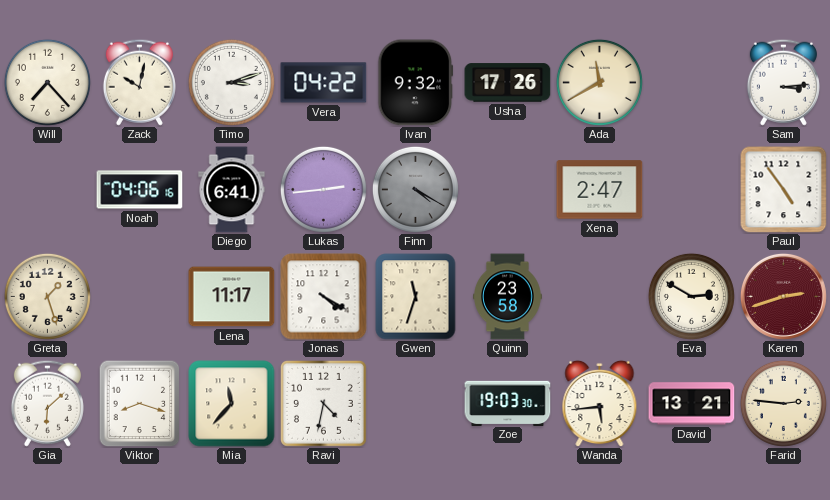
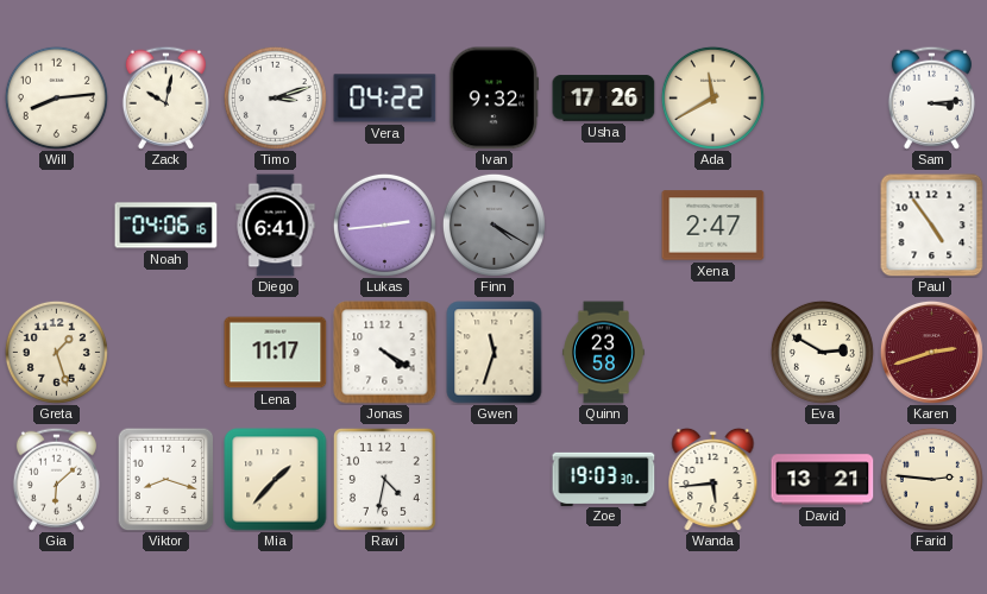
Will: 7:23 -> 8:14 (56, 97)
Mia: 11:37 -> 1:37 (276, 480)
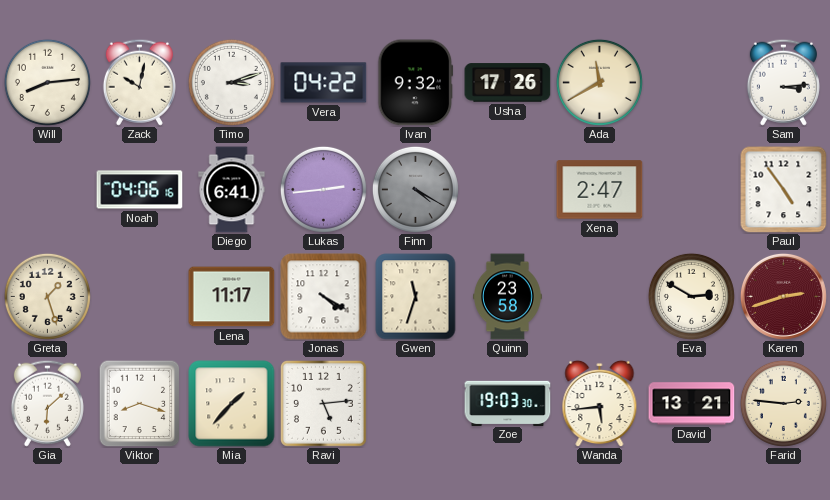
Ravi: 4:32 -> 5:14 (323, 403)
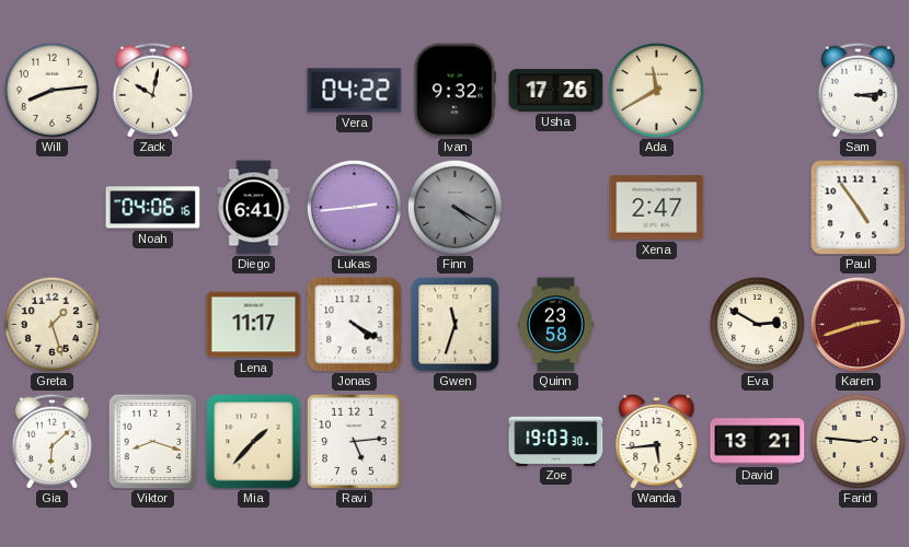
Timo: 3:12 -> none (231, 82)
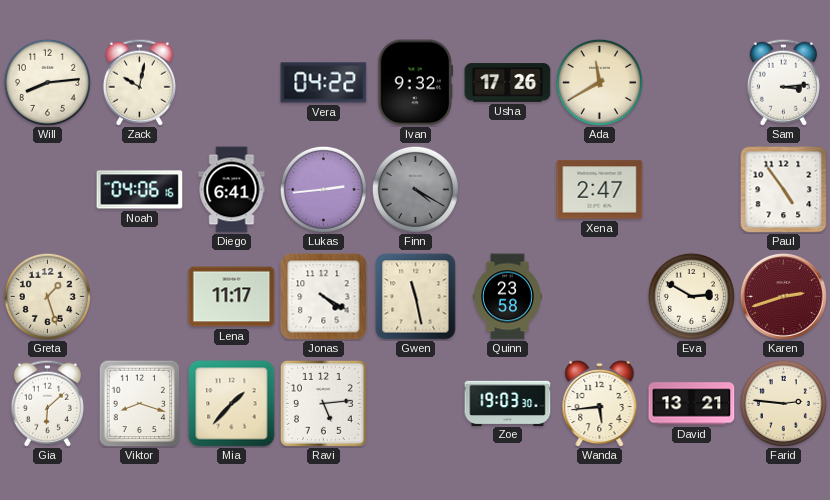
Gwen: 11:33 -> 11:28 (416, 297)
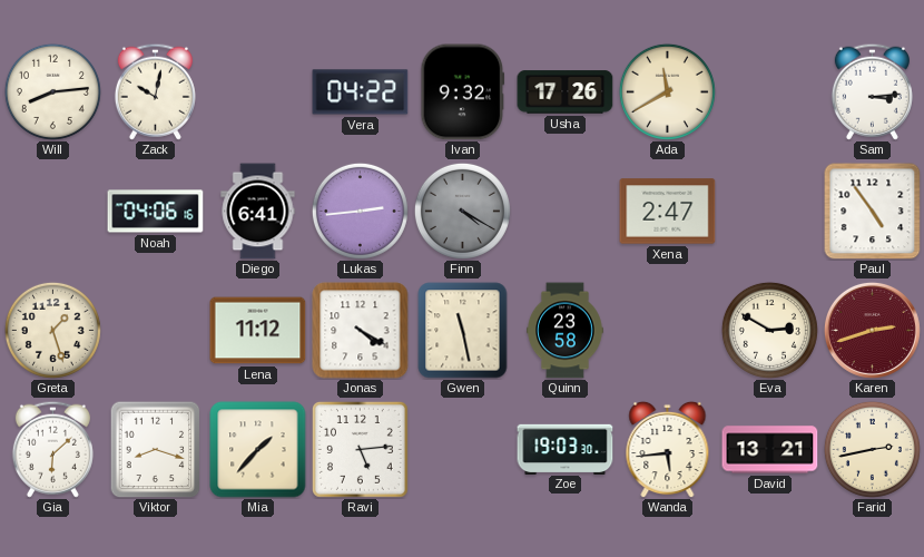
Lena: 11:17 -> 11:12 (258, 331)
Farid: 2:46 -> 2:43 (872, 449)
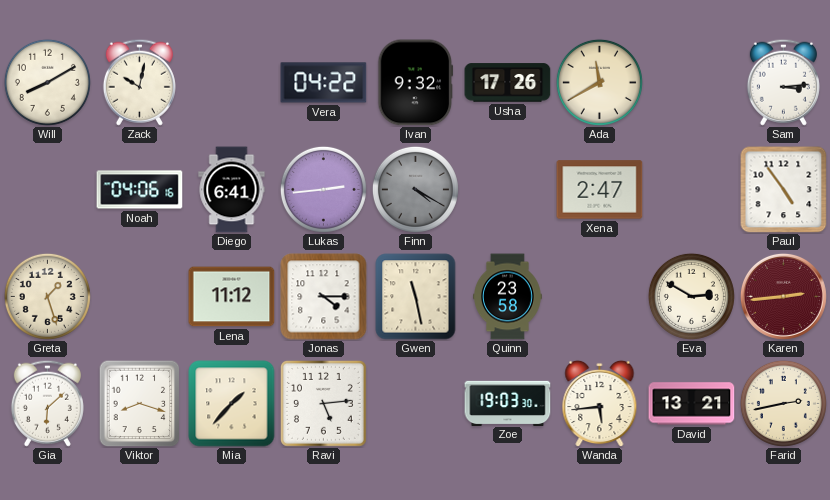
Will: 8:14 -> 8:10 (47, 82)
Jonas: 4:20 -> 4:15 (324, 297)
Karen: 2:42 -> 2:44 (783, 296)
